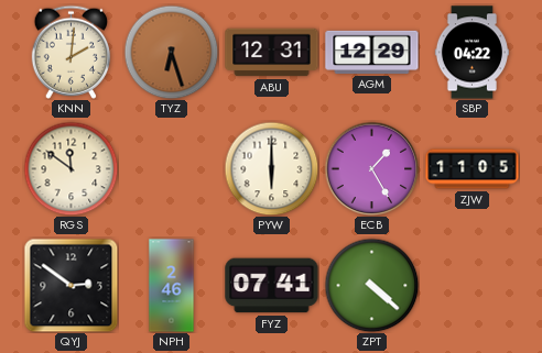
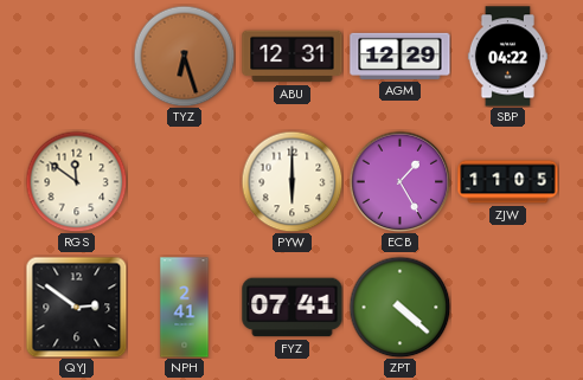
KNN: 2:01 -> none (71, 52)
NPH: 2:46 -> 2:41 (185, 308)
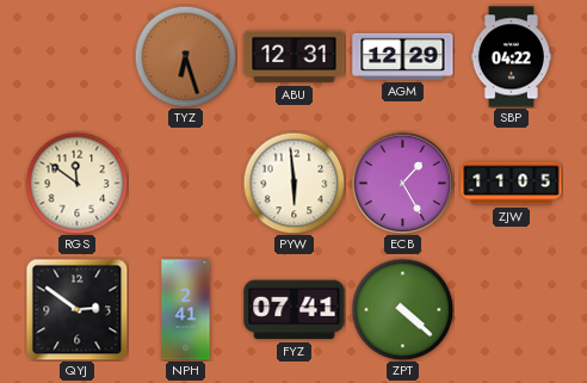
PYW: 6:00 -> 5:59 (293, 183)
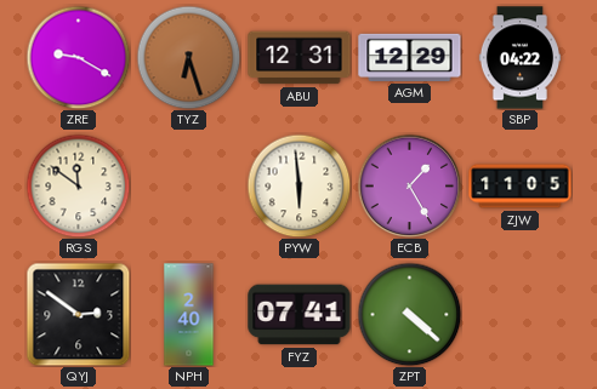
ZRE: none -> 9:20 (78, 57)
NPH: 2:41 -> 2:40 (189, 315)
